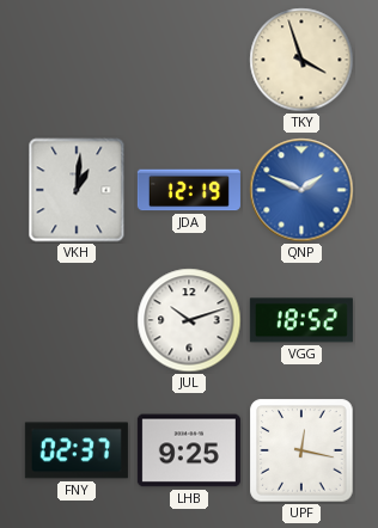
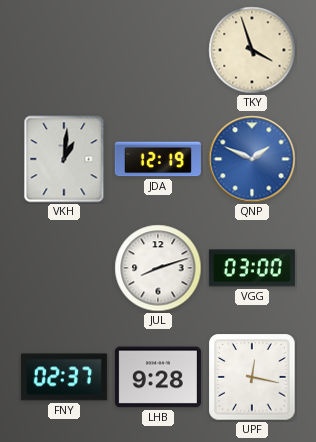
JUL: 10:12 -> 8:12 (158, 268)
VGG: 18:52 -> 03:00 (252, 268)
LHB: 9:25 -> 9:28 (158, 377)
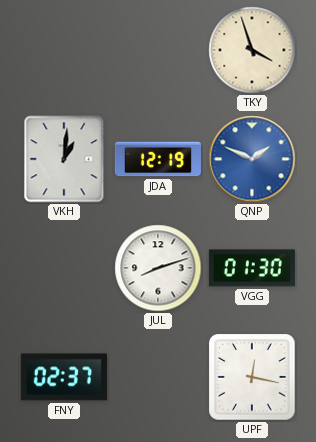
VGG: 03:00 -> 01:30 (252, 268)
LHB: 9:28 -> none (158, 377)
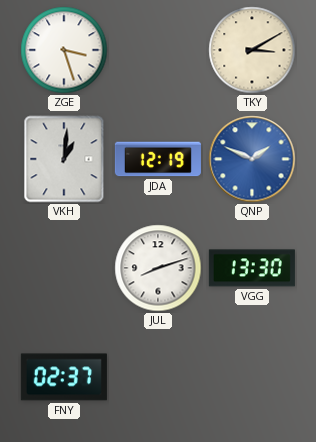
ZGE: none -> 3:27 (64, 50)
TKY: 3:57 -> 3:10 (252, 50)
VGG: 01:30 -> 13:30 (252, 268)
UPF: 12:17 -> none (252, 377)
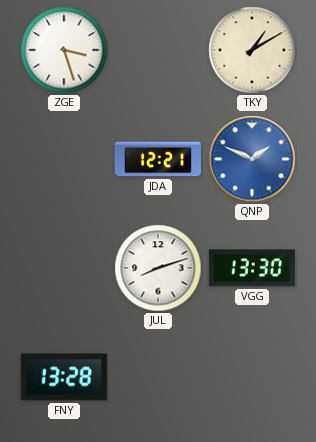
TKY: 3:10 -> 1:10 (252, 50)
VKH: 1:01 -> none (64, 159)
JDA: 12:19 -> 12:21 (158, 159)
FNY: 02:37 -> 13:28 (64, 377)
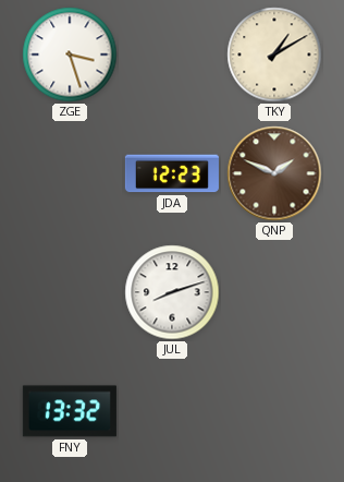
JDA: 12:21 -> 12:23 (172, 173)
QNP dial: blue -> brown (274, 173)
VGG: 13:30 -> none (252, 268)
FNY: 13:28 -> 13:32 (70, 411)
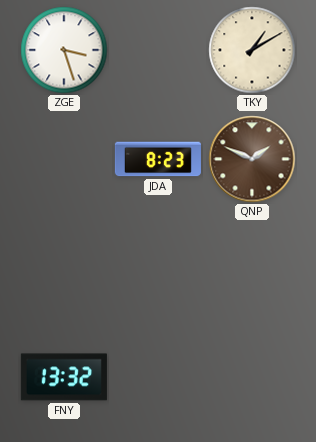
JDA: 12:23 -> 8:23 (158, 159)
JUL: 8:12 -> none (172, 292)
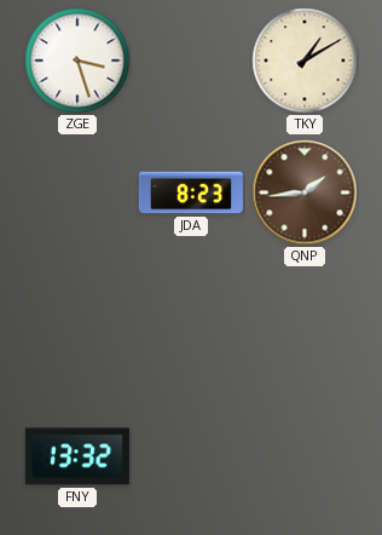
QNP: 1:49 -> 1:44 (305, 192)
